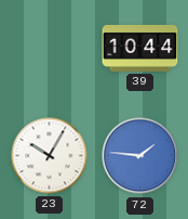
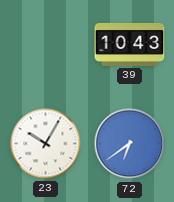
39: 10:44 -> 10:43 (130, 44)
72: 1:46 -> 6:39 (130, 144)
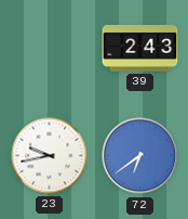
39: 10:43 -> 2:43 (140, 48)
23: 10:05 -> 9:43 (50, 156)
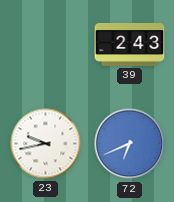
72: 6:39 -> 6:41 (130, 144)
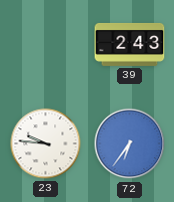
23: 9:43 -> 9:46 (46, 144)
72: 6:41 -> 6:36 (130, 144)
